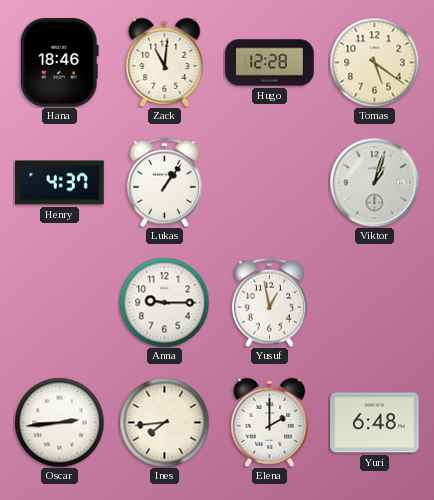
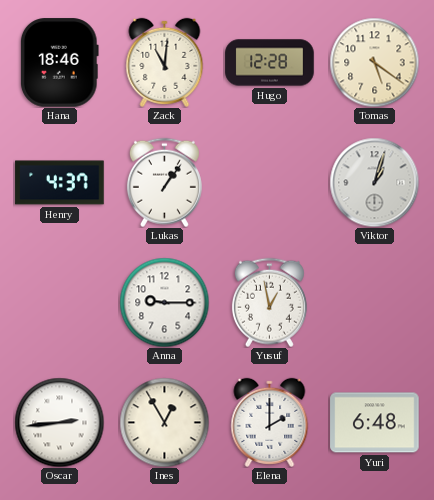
Ines: 7:44 -> 12:55 (164, 422)
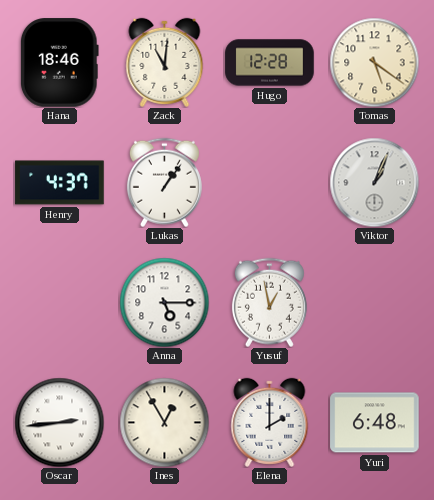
Viktor: 1:03 -> 1:04 (374, 182)
Anna: 9:15 -> 5:15 (164, 302)
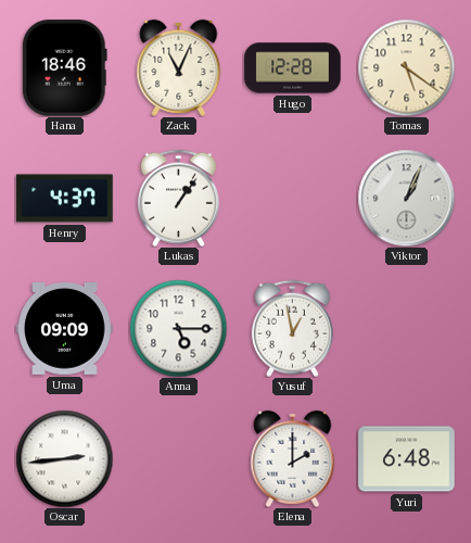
Zack: 11:01 -> 11:04 (179, 67)
Uma: none -> 09:09 (65, 329)
Ines: 12:55 -> none (164, 422)
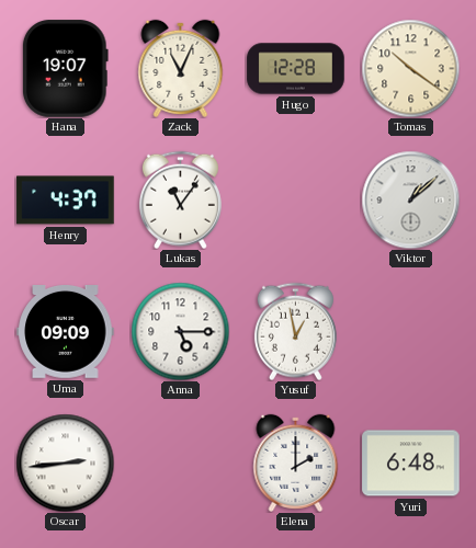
Hana: 18:46 -> 19:07 (65, 69)
Tomas: 5:21 -> 10:21 (410, 68)
Lukas: 1:06 -> 11:06 (180, 199)
Viktor: 1:04 -> 1:08 (410, 199)
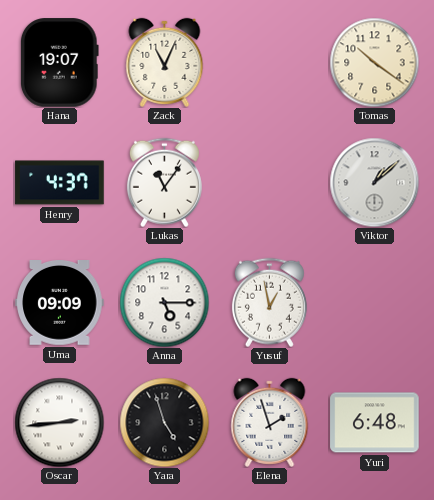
Hugo: 12:28 -> none (296, 69)
Yara: none -> 4:57 (164, 422)
Elena: 2:00 -> 1:57 (270, 422)
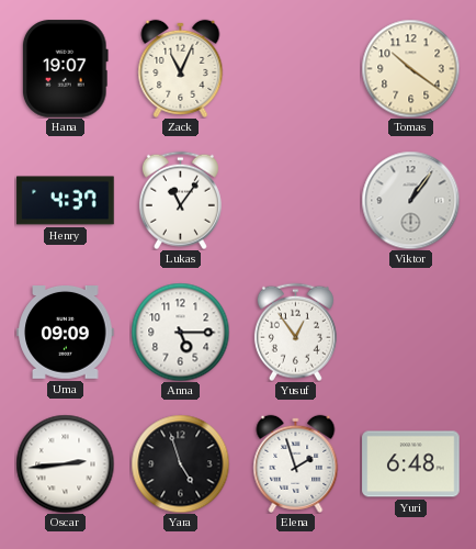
Viktor: 1:08 -> 1:06 (410, 200)
Yusuf: 12:58 -> 12:54 (295, 332)
